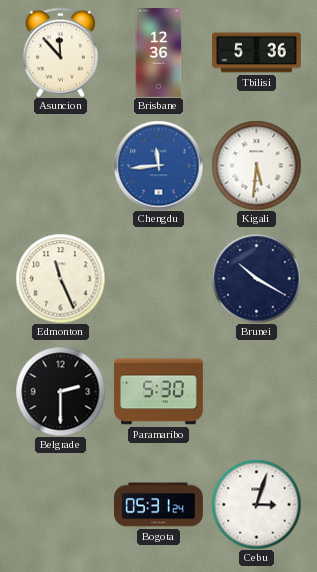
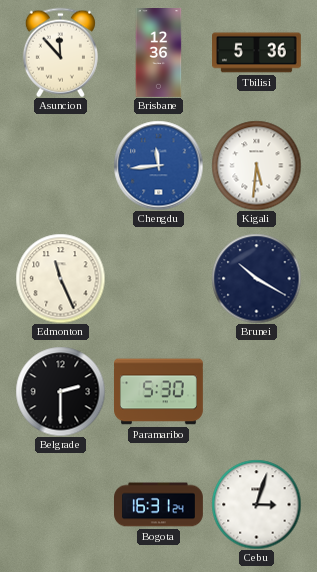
Bogota: 05:31 -> 16:31 (159, 505)
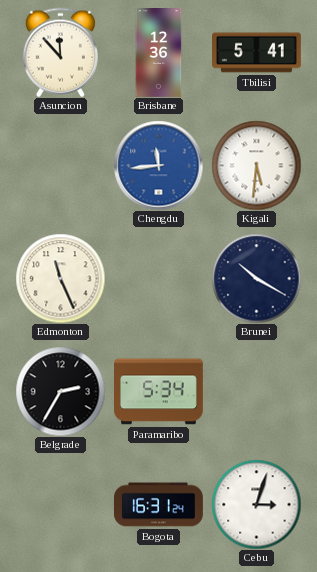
Tbilisi: 5:36 -> 5:41 (257, 53)
Belgrade: 2:30 -> 2:35 (60, 391)
Paramaribo: 5:30 -> 5:34 (159, 392)
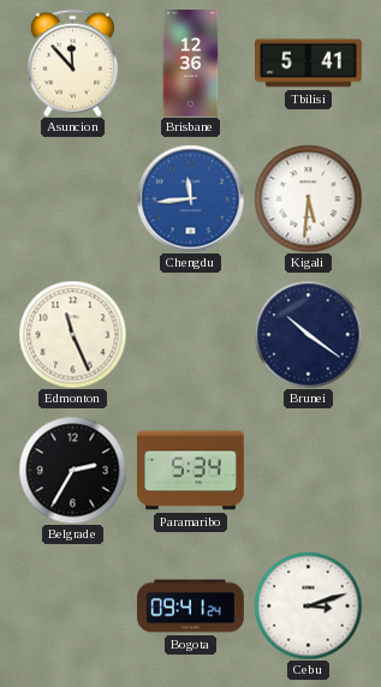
Brunei: 10:20 -> 10:21 (308, 334)
Bogota: 16:31 -> 09:41 (191, 607)
Cebu: 3:03 -> 3:12 (308, 605)
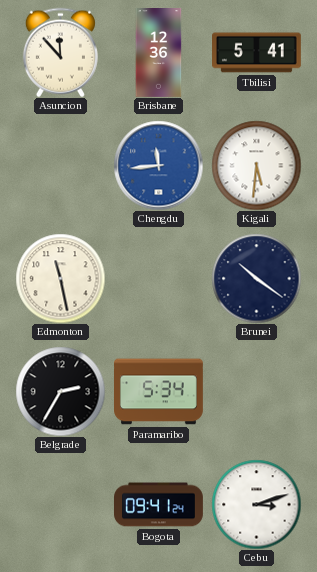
Edmonton: 11:26 -> 11:28 (60, 278)
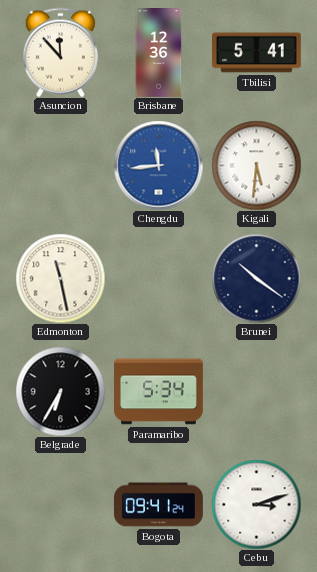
Belgrade: 2:35 -> 6:35 (60, 391)
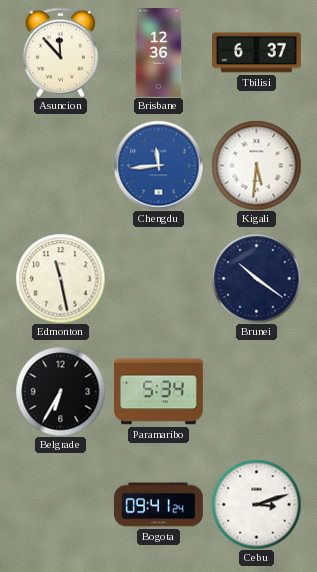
Tbilisi: 5:41 -> 6:37 (257, 53)
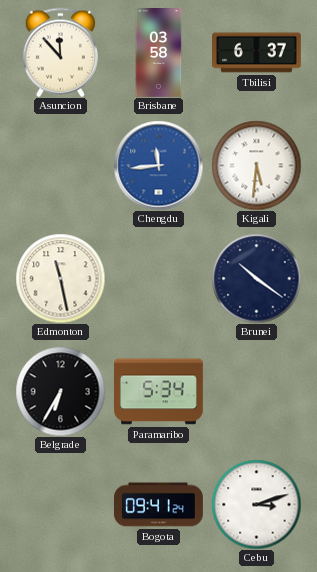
Brisbane: 12:36 -> 03:58 (159, 53)
